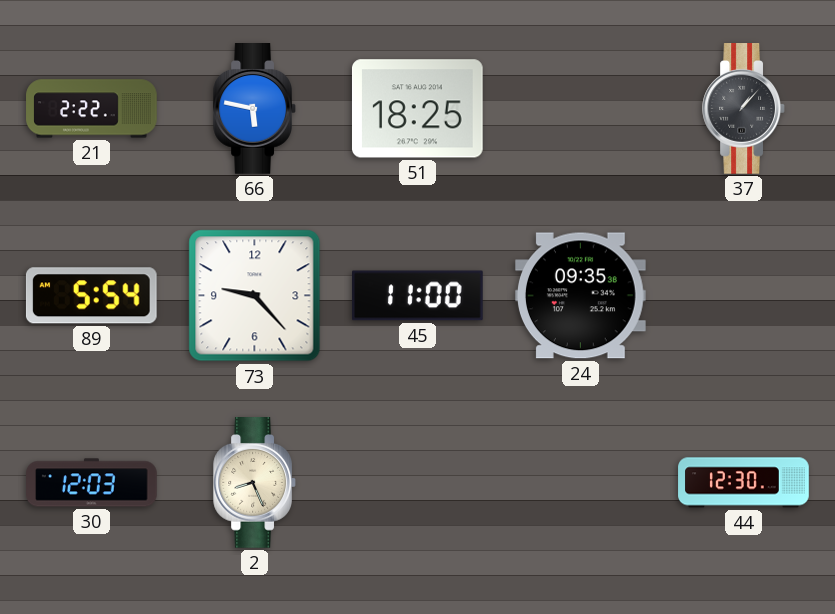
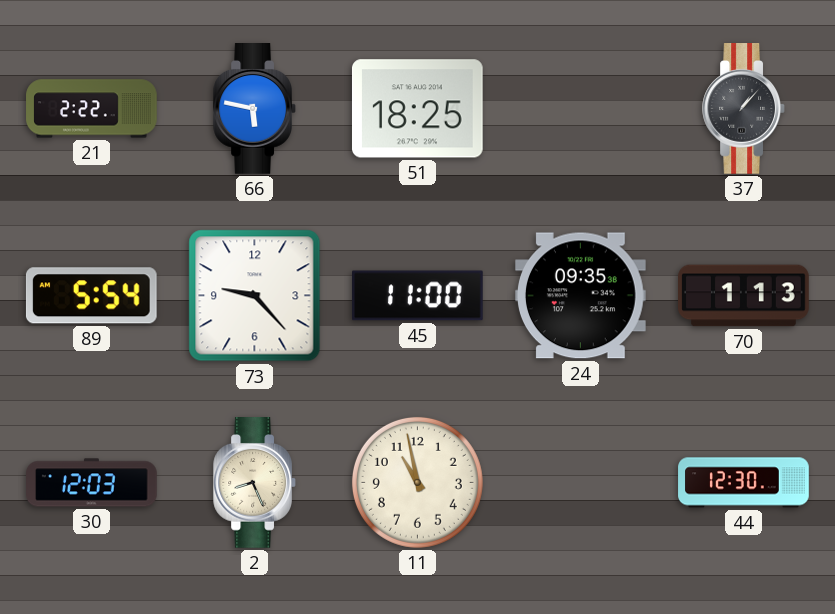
70: none -> 1:13 (744, 296)
11: none -> 10:58 (417, 482)
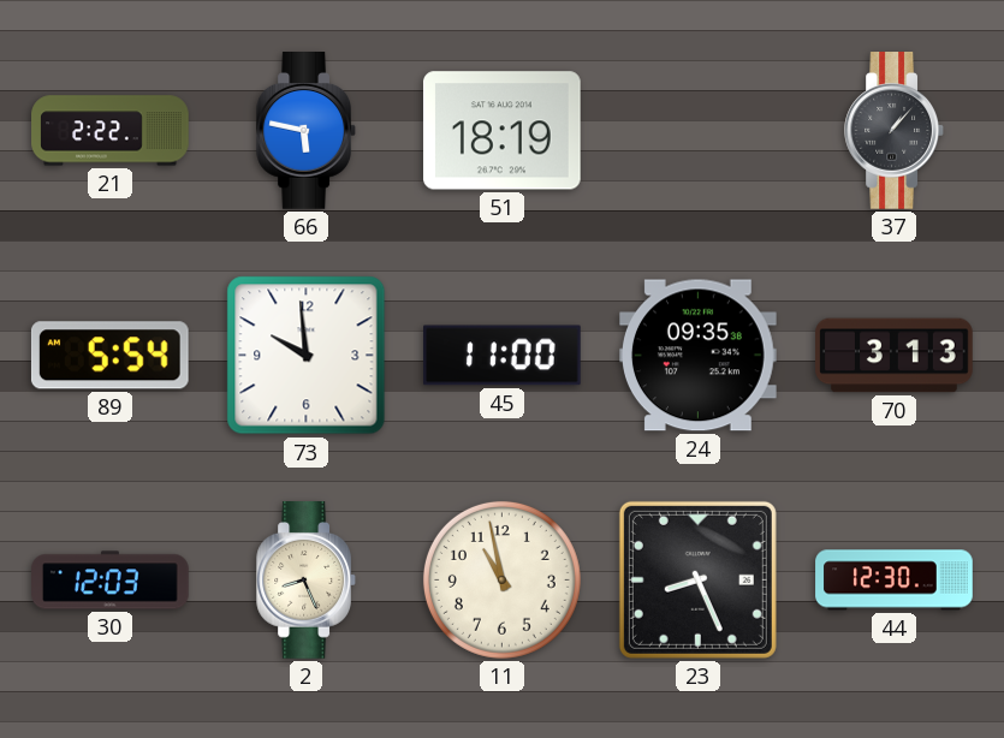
51: 18:25 -> 18:19 (501, 131)
73: 9:23 -> 9:59 (307, 356)
70: 1:13 -> 3:13 (895, 356)
23: none -> 8:26 (697, 579)
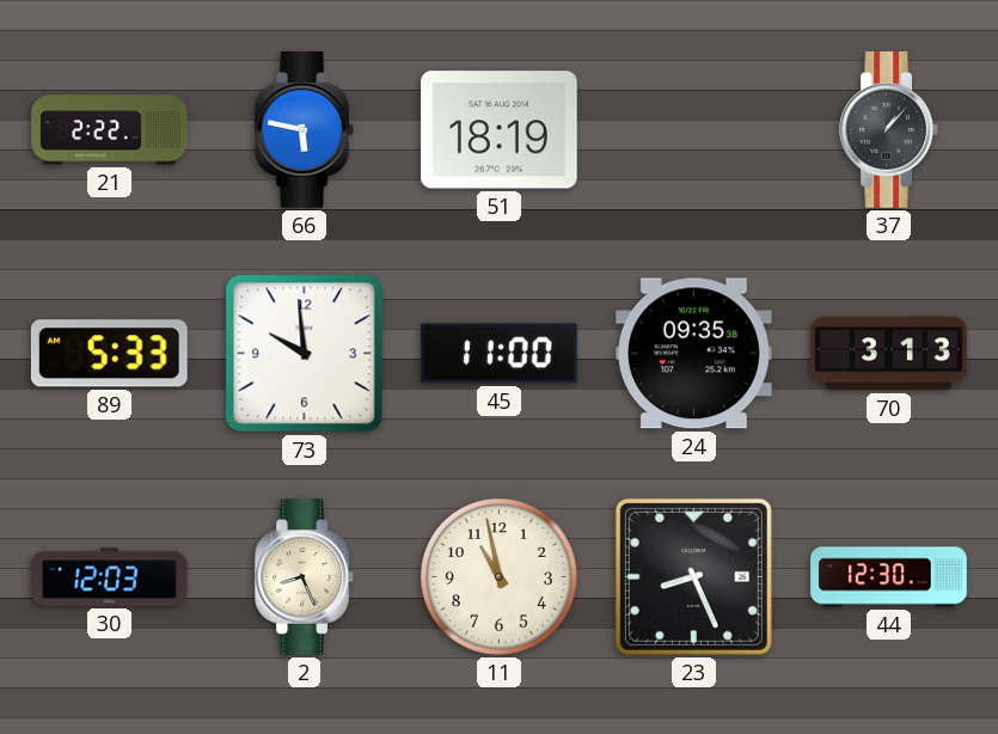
89: 5:54 -> 5:33 (109, 354)
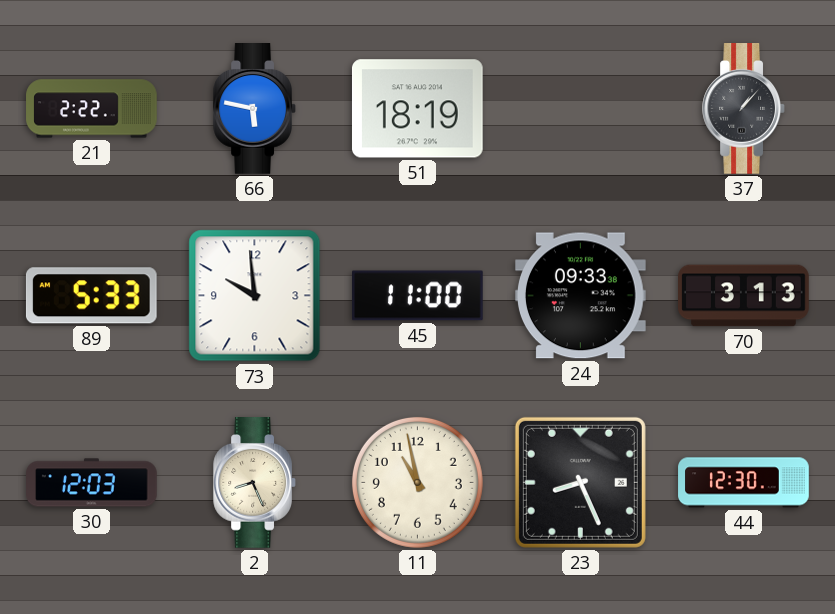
24: 09:35 -> 09:33 (581, 296)
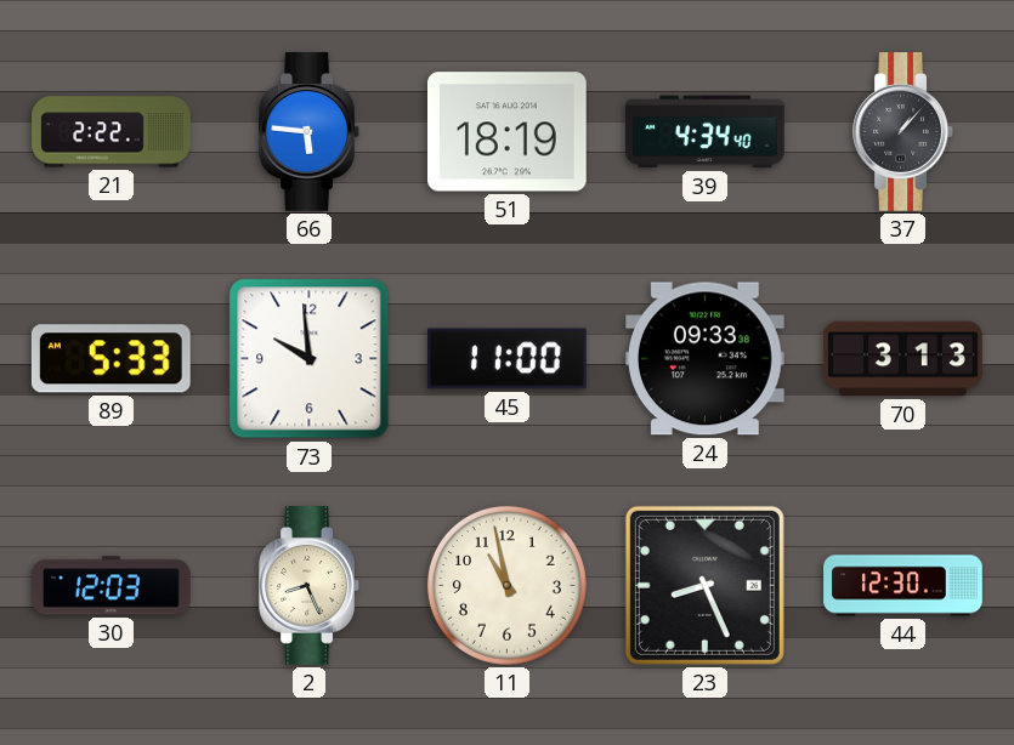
66: 5:47 -> 5:46 (308, 132)
39: none -> 4:34 (706, 132)
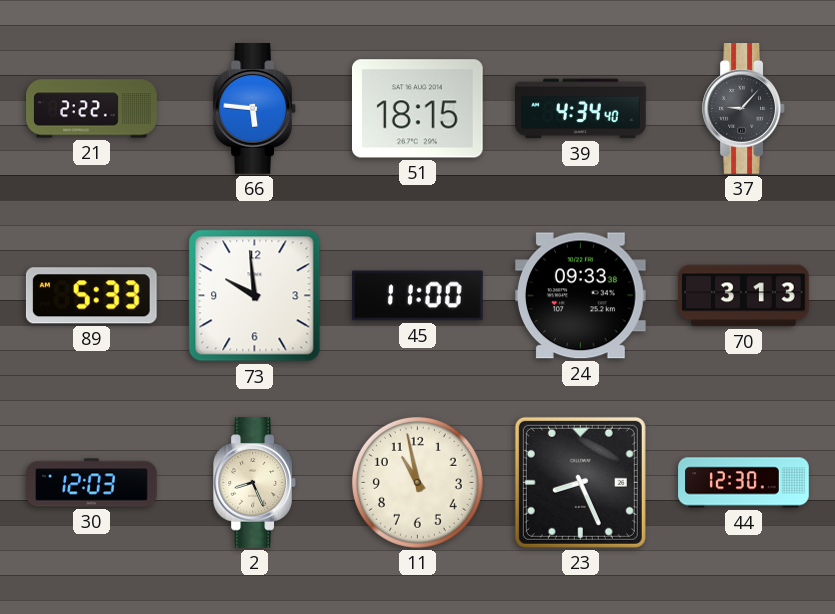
51: 18:19 -> 18:15 (417, 109)
37: 1:07 -> 9:07 (743, 109)
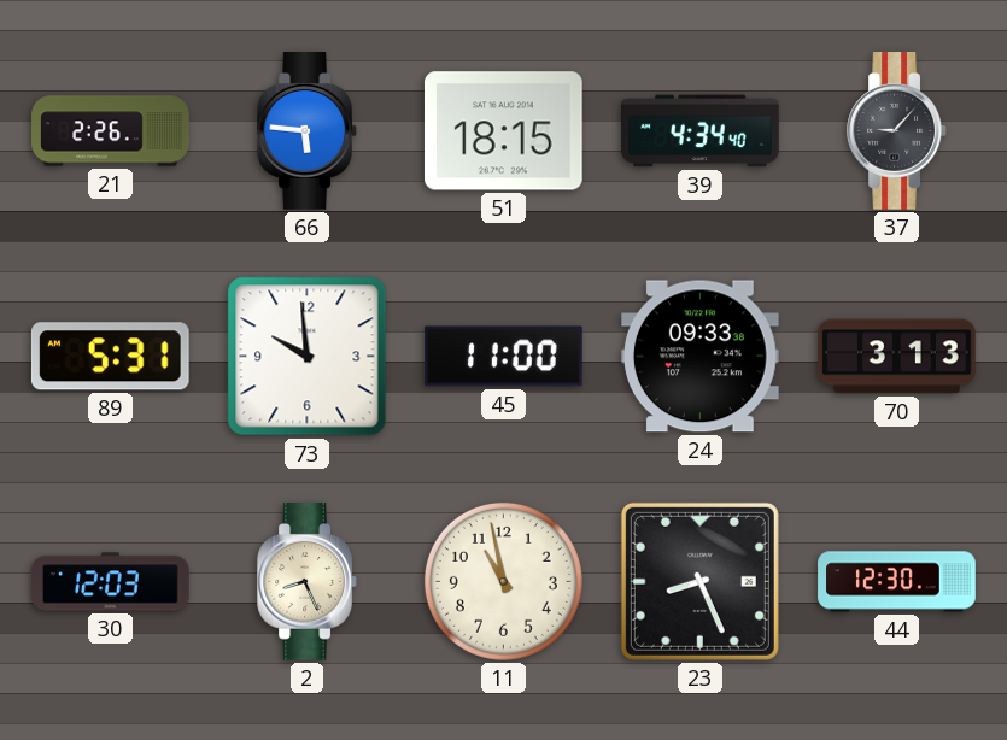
21: 2:22 -> 2:26 (111, 131)
89: 5:33 -> 5:31 (110, 357)
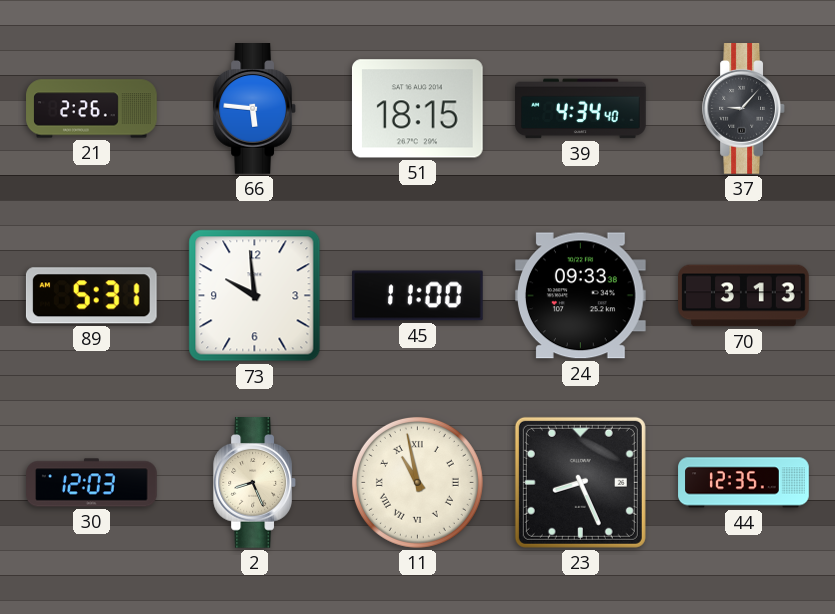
11 numerals: Arabic -> Roman (417, 482)
44: 12:30 -> 12:35 (744, 483)
